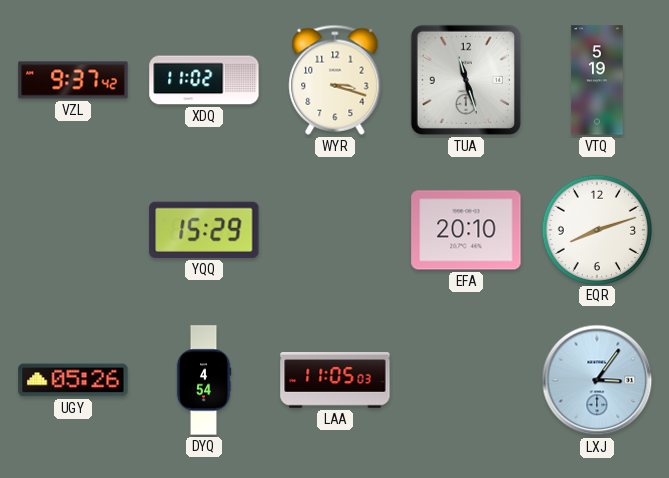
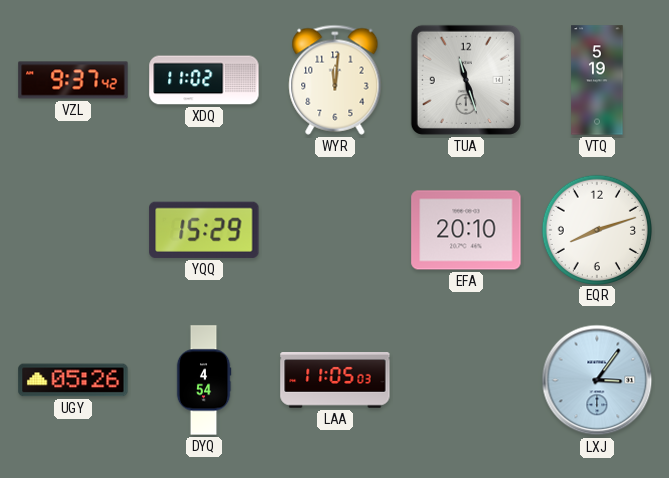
WYR: 3:18 -> 12:01 (335, 80)
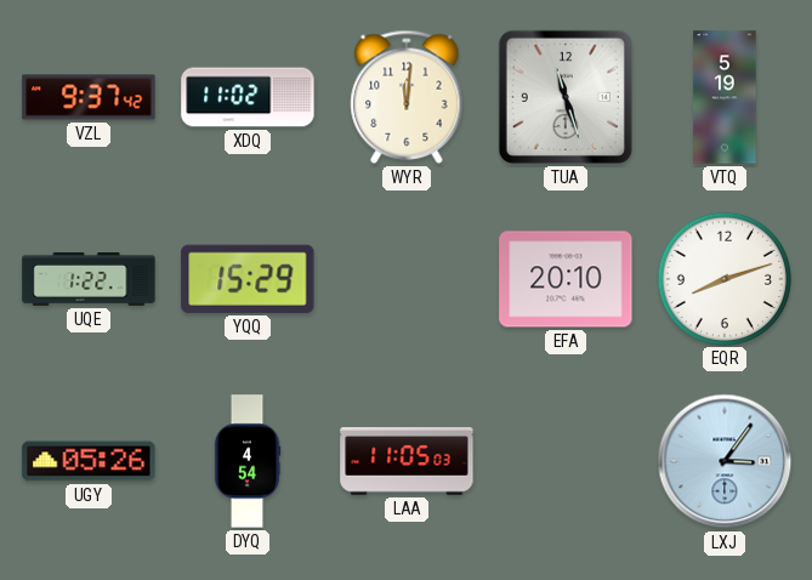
UQE: none -> 1:22 (89, 279)
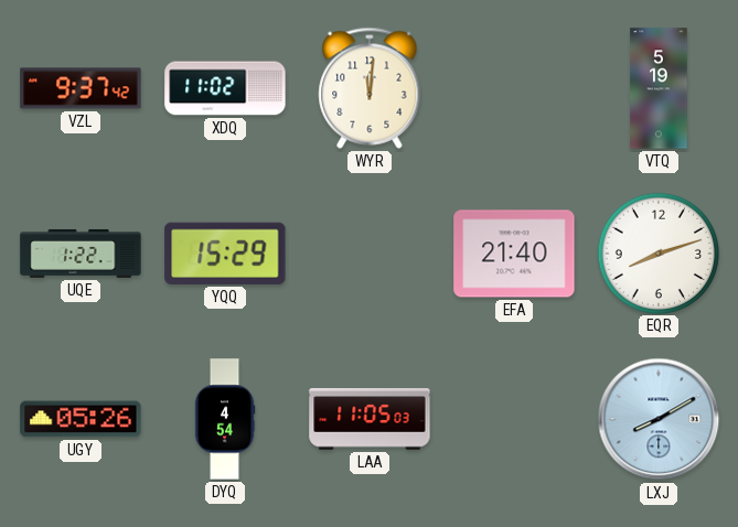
TUA: 11:27 -> none (566, 97)
EFA: 20:10 -> 21:40 (514, 254)
LXJ: 3:06 -> 8:10 (659, 419)
